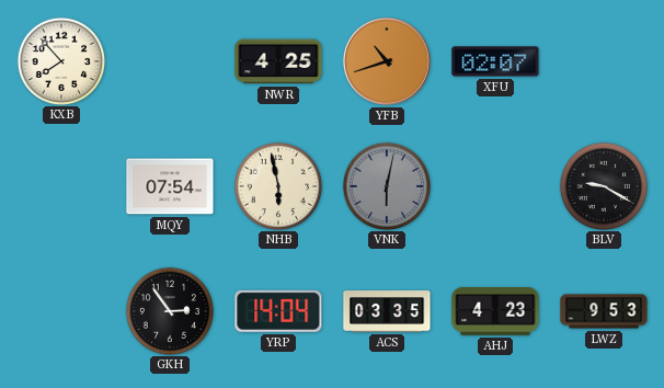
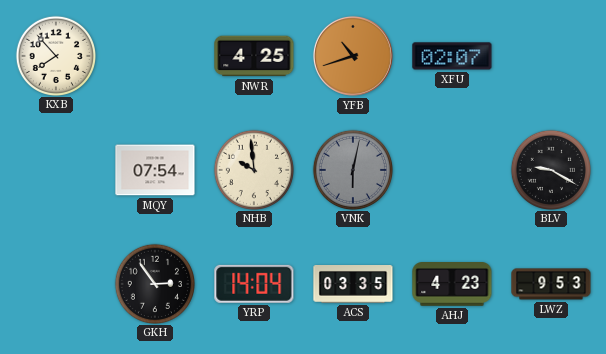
NHB: 5:58 -> 9:59 (253, 169)
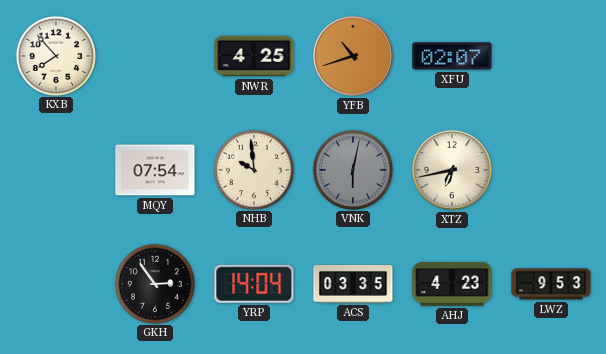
XTZ: none -> 6:43 (452, 170)
BLV: 9:20 -> none (550, 169)
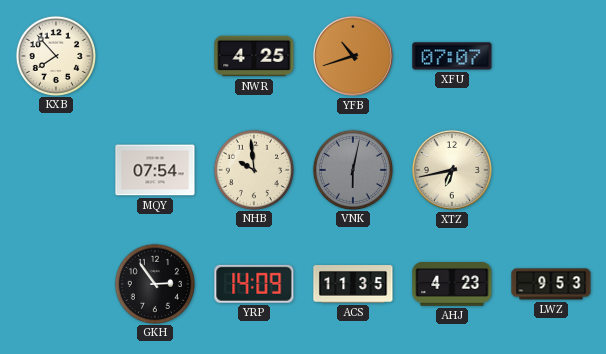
XFU: 02:07 -> 07:07 (452, 56)
YRP: 14:04 -> 14:09 (254, 284)
ACS: 03:35 -> 11:35 (353, 285)
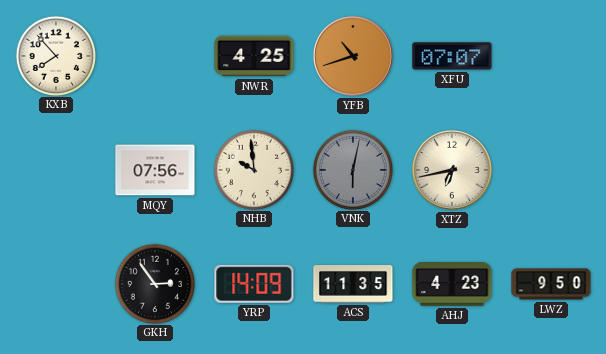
MQY: 07:54 -> 07:56 (155, 170)
LWZ: 9:53 -> 9:50 (551, 284)
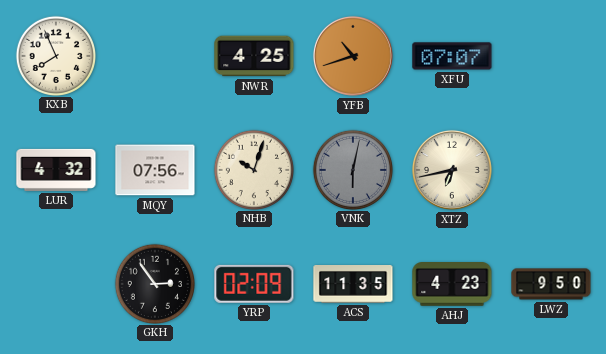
KXB: 7:53 -> 7:56 (55, 55)
LUR: none -> 4:32 (56, 170)
NHB: 9:59 -> 10:03 (253, 169)
YRP: 14:09 -> 02:09 (254, 284)
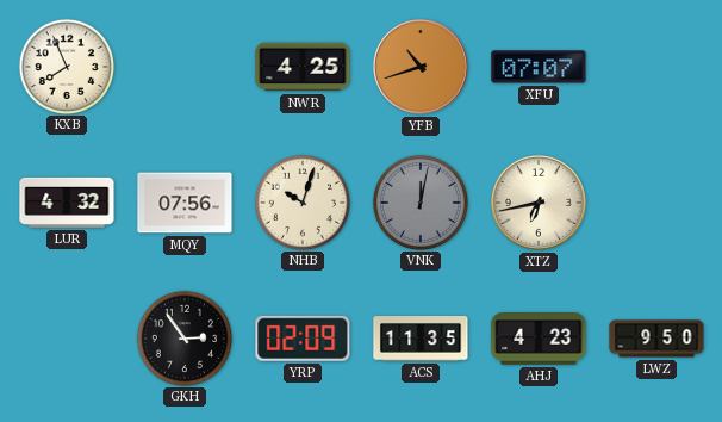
VNK: 6:02 -> 12:02 (419, 201)
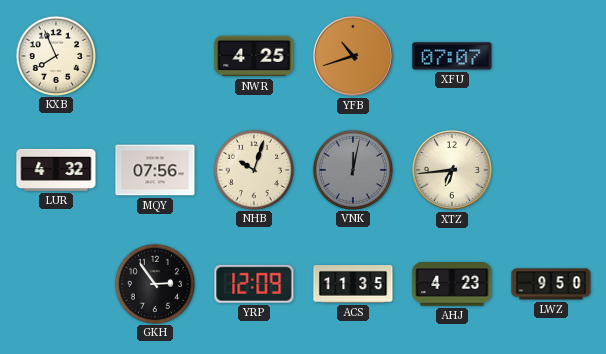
XTZ: 6:43 -> 6:44 (452, 170)
YRP: 02:09 -> 12:09 (254, 284)
